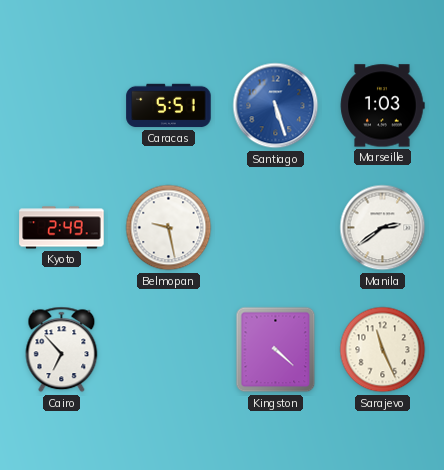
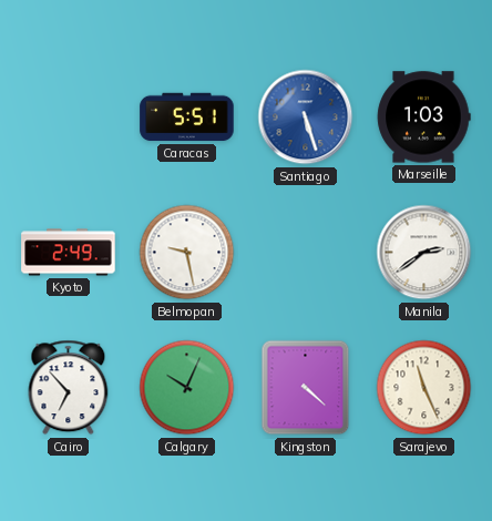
Calgary: none -> 10:04 (187, 388)
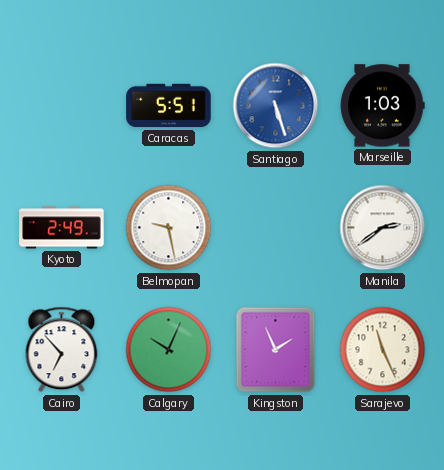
Kingston: 4:22 -> 1:56 (276, 350)
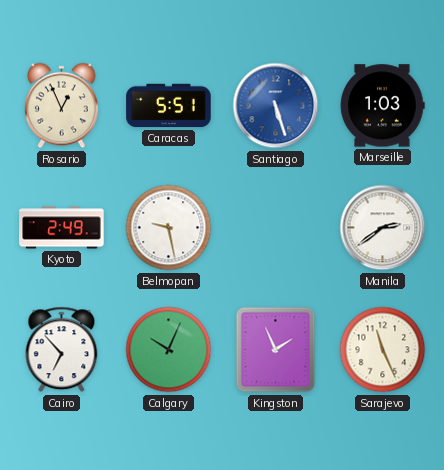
Rosario: none -> 12:56 (61, 106)
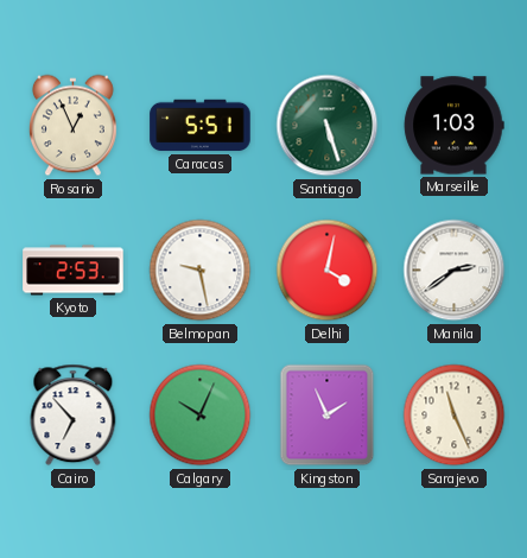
Santiago dial: blue -> green (328, 126)
Kyoto: 2:49 -> 2:53 (74, 271)
Delhi: none -> 4:02 (328, 271)
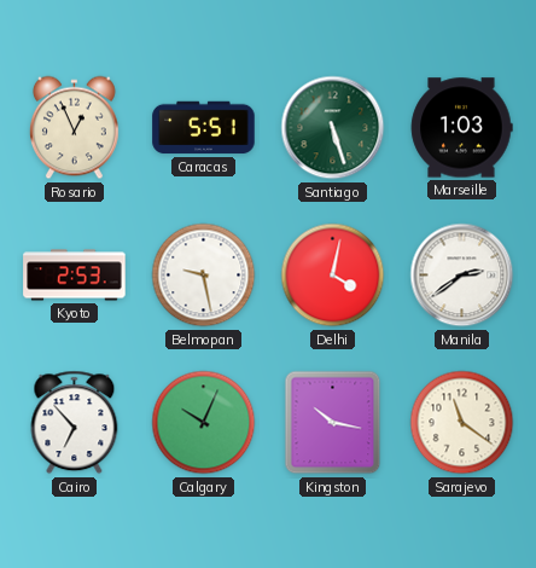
Kingston: 1:56 -> 10:17 (333, 423)
Sarajevo: 11:26 -> 11:21 (462, 423)
